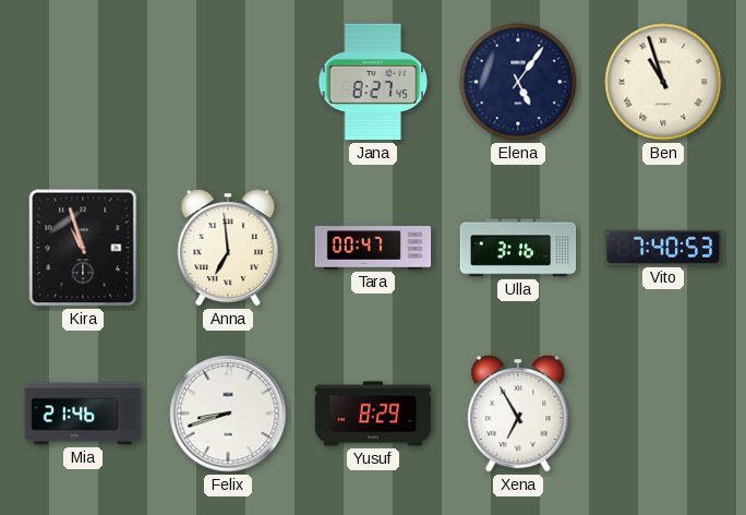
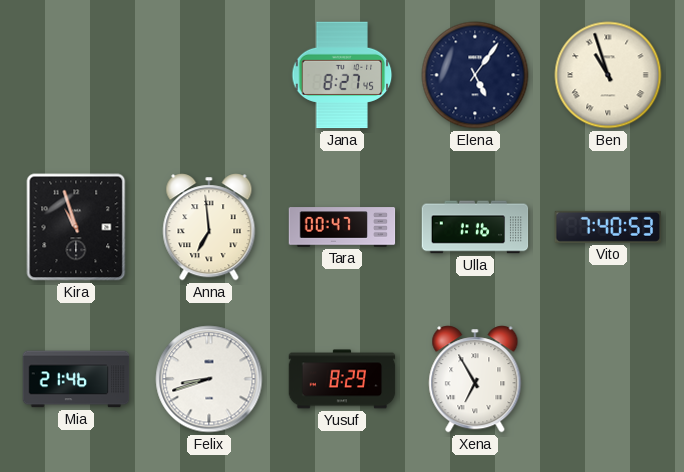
Ulla: 3:16 -> 1:16 (475, 227)
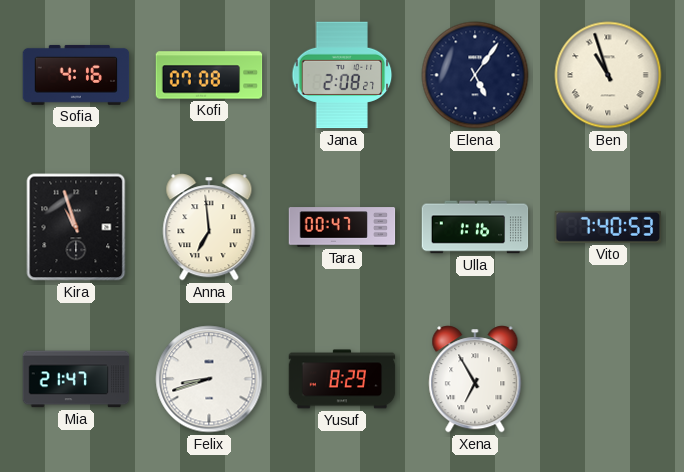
Sofia: none -> 4:16 (76, 75)
Kofi: none -> 07:08 (209, 75)
Jana: 8:27 -> 2:08 (342, 75)
Mia: 21:46 -> 21:47 (76, 379)
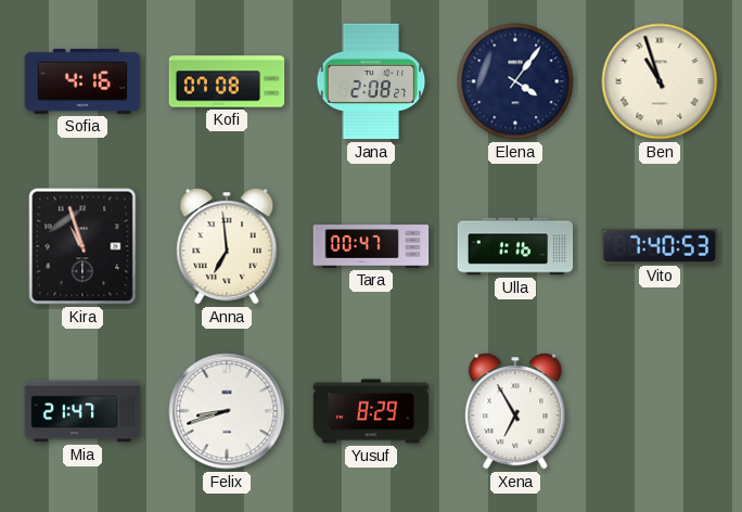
Elena: 5:06 -> 4:06 (515, 81)
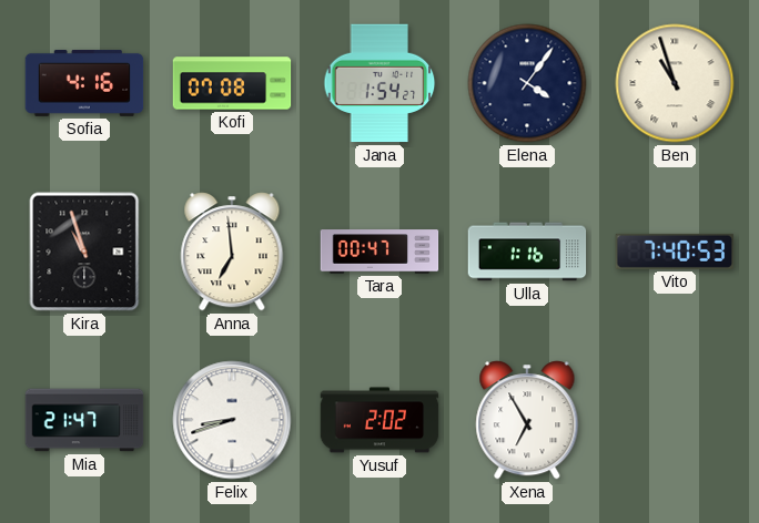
Jana: 2:08 -> 1:54 (379, 83)
Yusuf: 8:29 -> 2:02 (379, 420)
